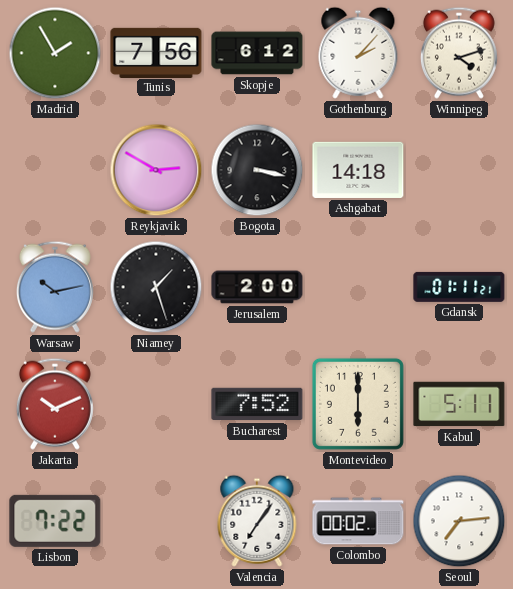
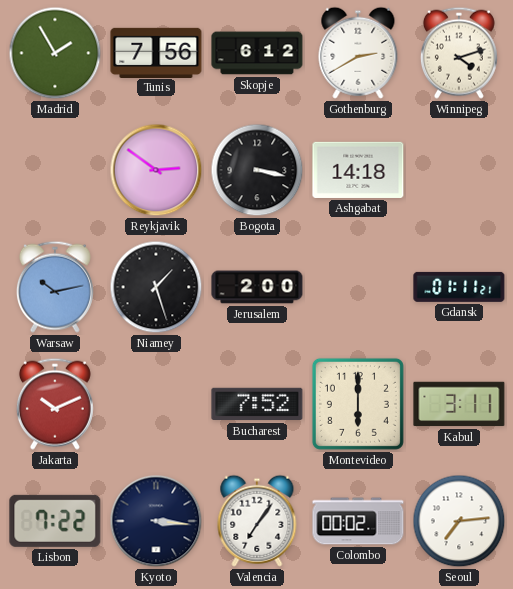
Gothenburg: 2:07 -> 2:40 (358, 53)
Reykjavik: 2:50 -> 2:51 (156, 170)
Kabul: 5:11 -> 3:11 (459, 404)
Kyoto: none -> 3:16 (156, 521)
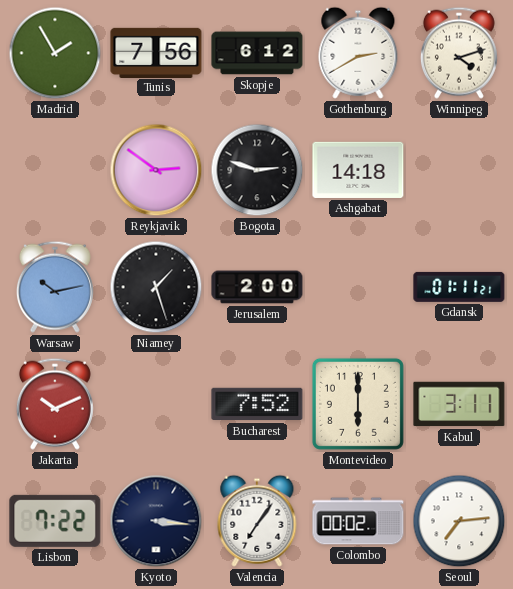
Bogota: 3:17 -> 2:48 (257, 170)
